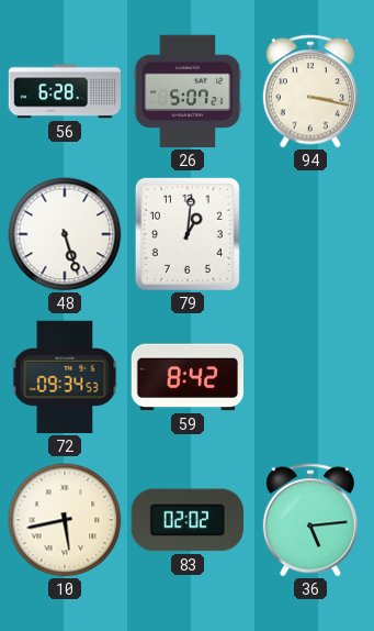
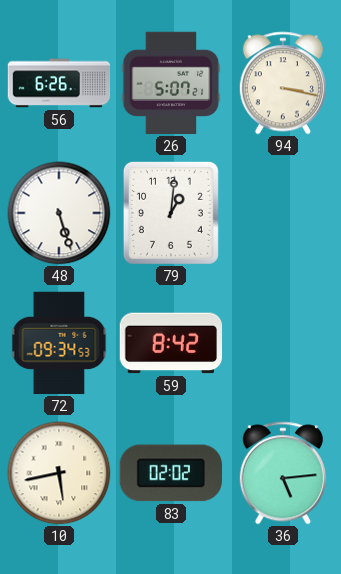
56: 6:28 -> 6:26 (59, 83)
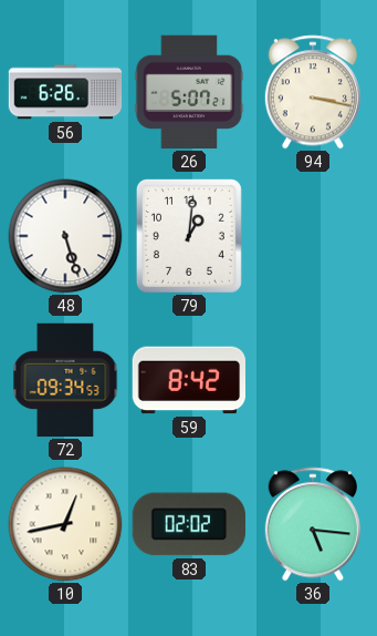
10: 5:43 -> 12:43 (65, 524)
36: 5:14 -> 5:16 (313, 524)
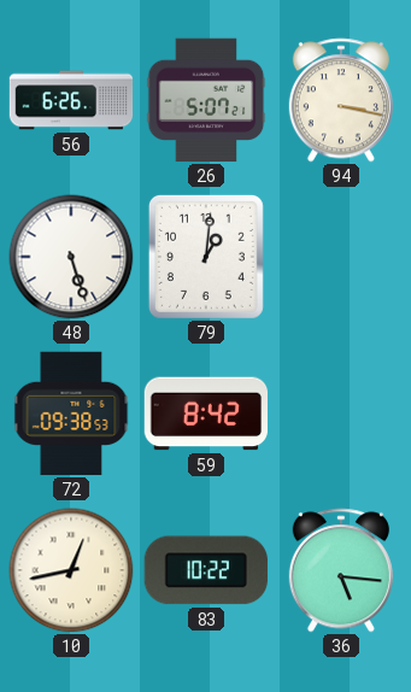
72: 09:34 -> 09:38 (71, 414)
83: 02:02 -> 10:22 (206, 570)
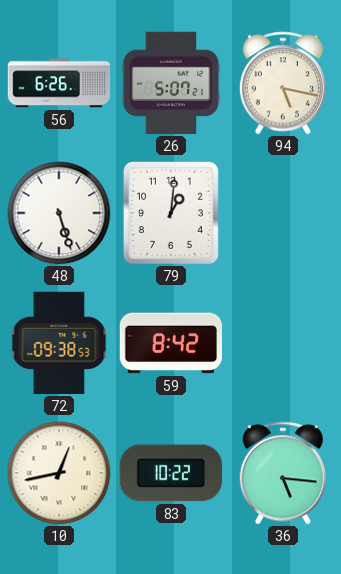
94: 3:17 -> 5:17 (283, 83)
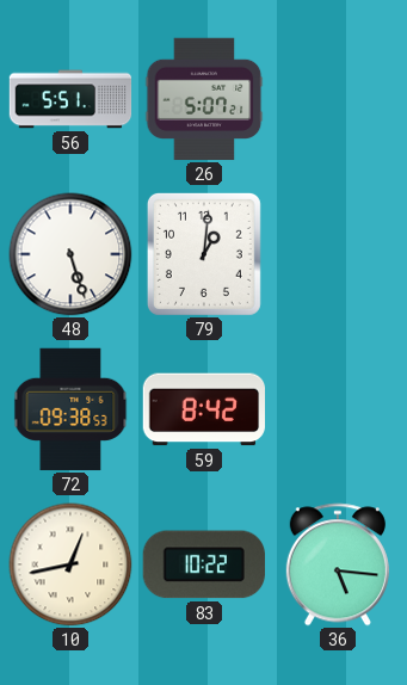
56: 6:26 -> 5:51 (70, 99)
94: 5:17 -> none (283, 83)
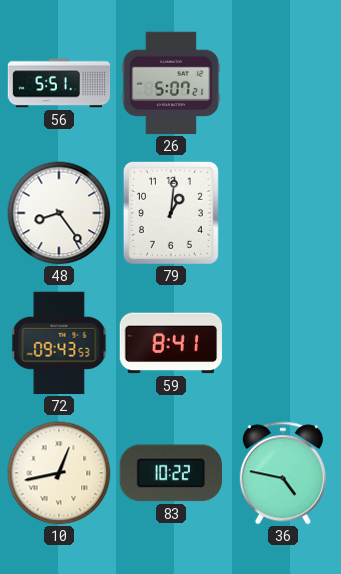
48: 5:27 -> 8:24 (59, 213)
72: 09:38 -> 09:43 (59, 343)
59: 8:42 -> 8:41 (170, 343)
36: 5:16 -> 4:47 (283, 473)
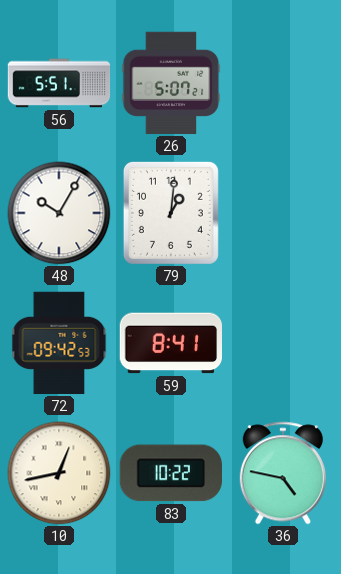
48: 8:24 -> 10:05 (59, 213)
72: 09:43 -> 09:42 (59, 343)
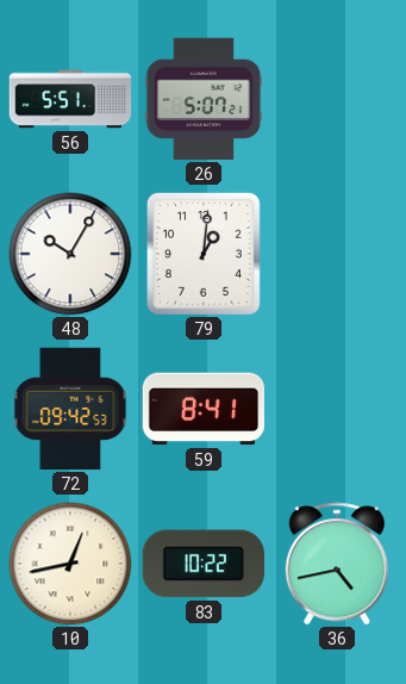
36: 4:47 -> 4:43 (337, 564)
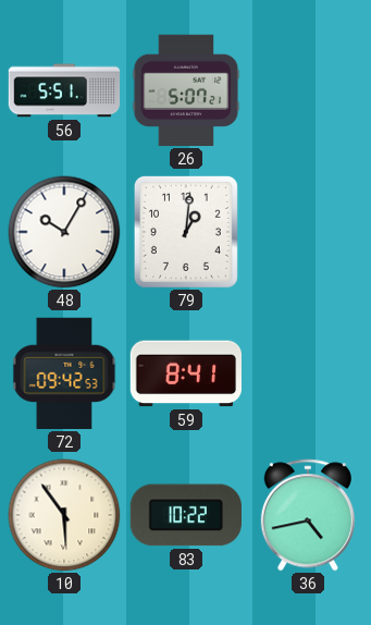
10: 12:43 -> 5:54 (64, 515)
